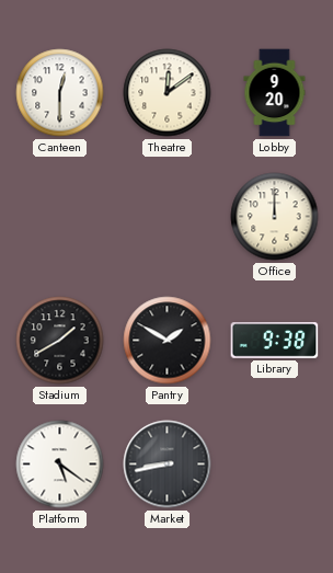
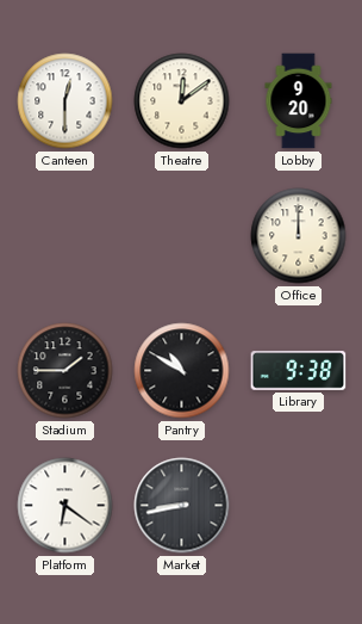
Stadium: 1:40 -> 1:45 (65, 371)
Pantry: 1:50 -> 10:50 (182, 371)
Platform: 5:21 -> 6:21 (65, 506)
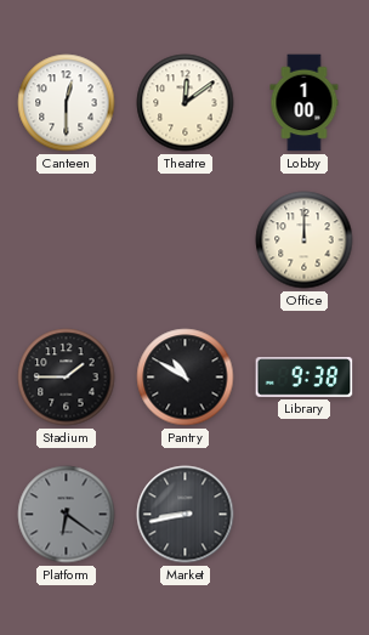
Lobby: 9:20 -> 1:00 (305, 103)
Platform dial: white -> grey (67, 515)
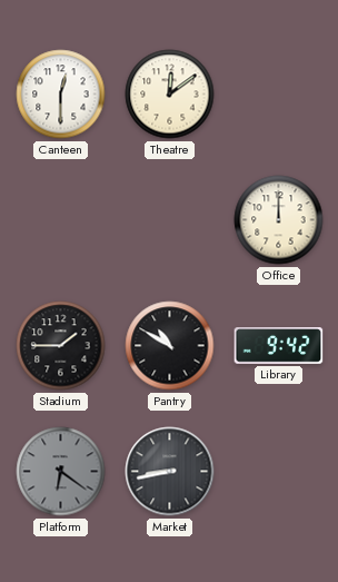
Lobby: 1:00 -> none (305, 103)
Library: 9:38 -> 9:42 (279, 346)
